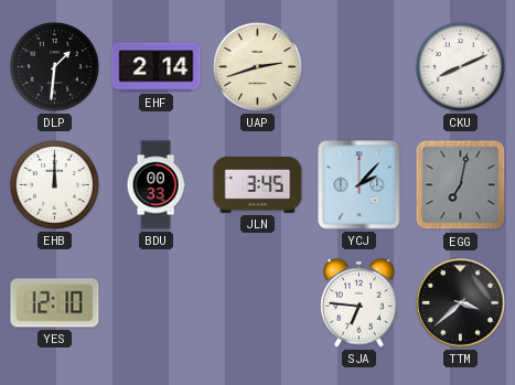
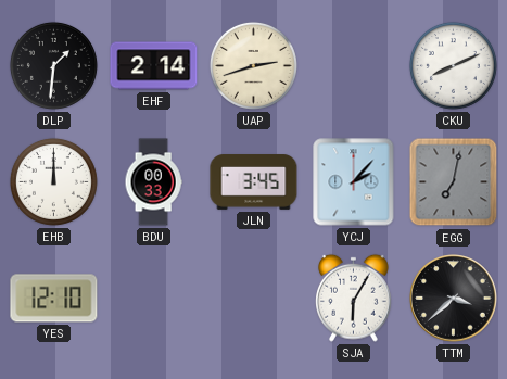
SJA: 6:46 -> 6:05 (354, 298)
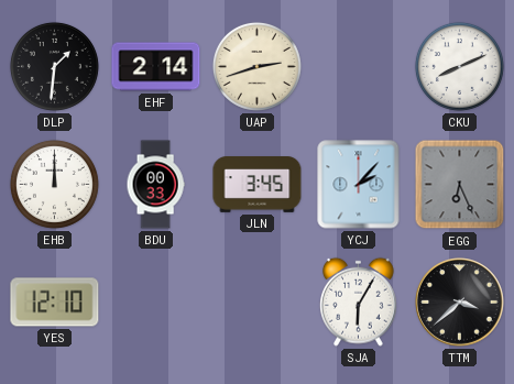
EGG: 7:02 -> 6:26 (460, 185)
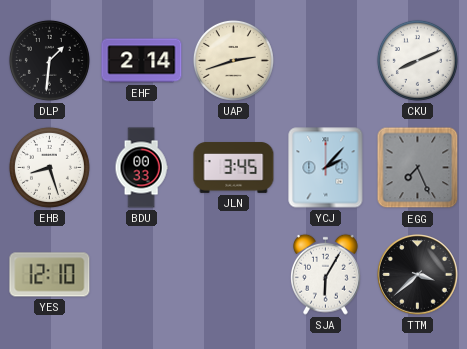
EHB: 12:00 -> 8:27 (49, 167)
EGG: 6:26 -> 7:26 (418, 168)
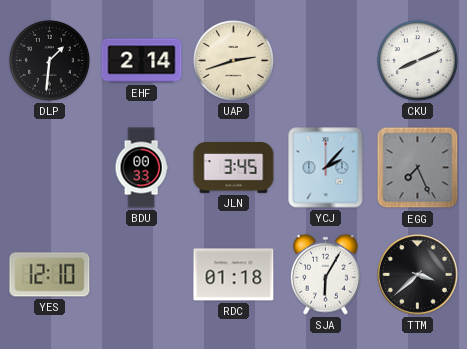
EHB: 8:27 -> none (49, 167)
RDC: none -> 01:18 (234, 275)
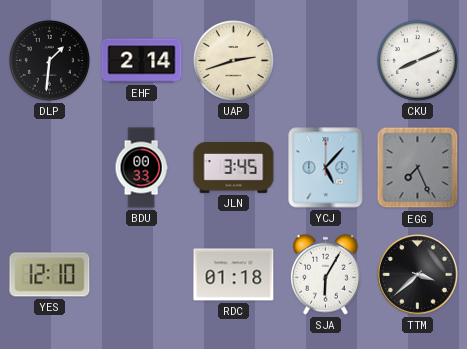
YCJ: 2:07 -> 5:07 (326, 168)
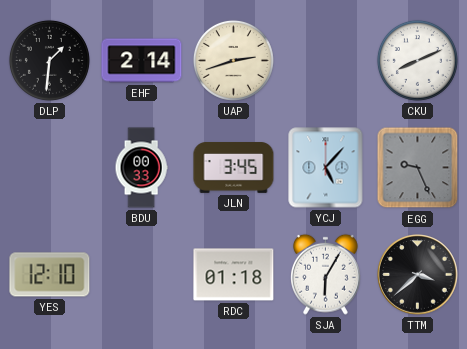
EGG: 7:26 -> 9:26 (418, 168)
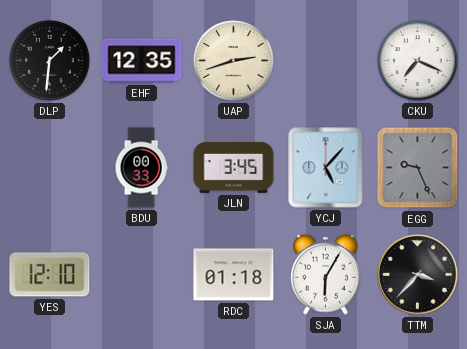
EHF: 2:14 -> 12:35 (142, 61)
CKU: 8:11 -> 7:19 (417, 60)
TTM: 3:38 -> 3:37 (418, 275)
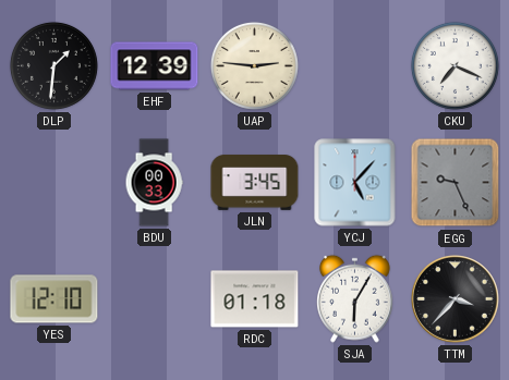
EHF: 12:35 -> 12:39 (155, 66)
UAP: 2:42 -> 2:46 (254, 65)
